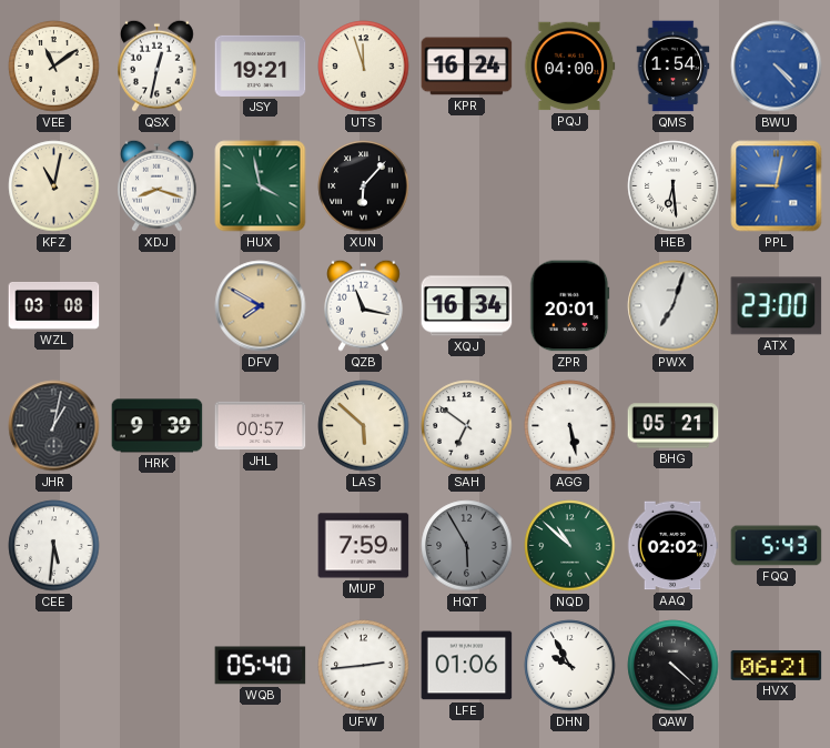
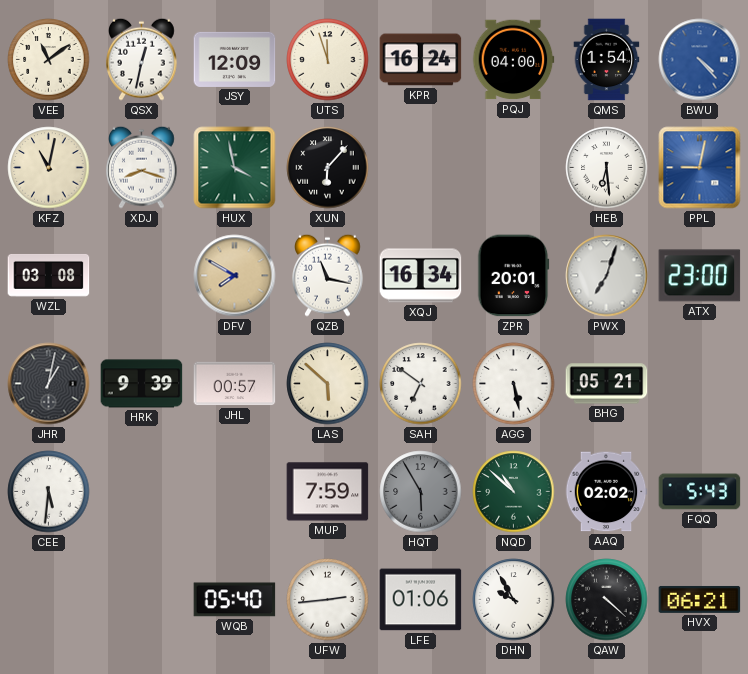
JSY: 19:21 -> 12:09 (235, 59)
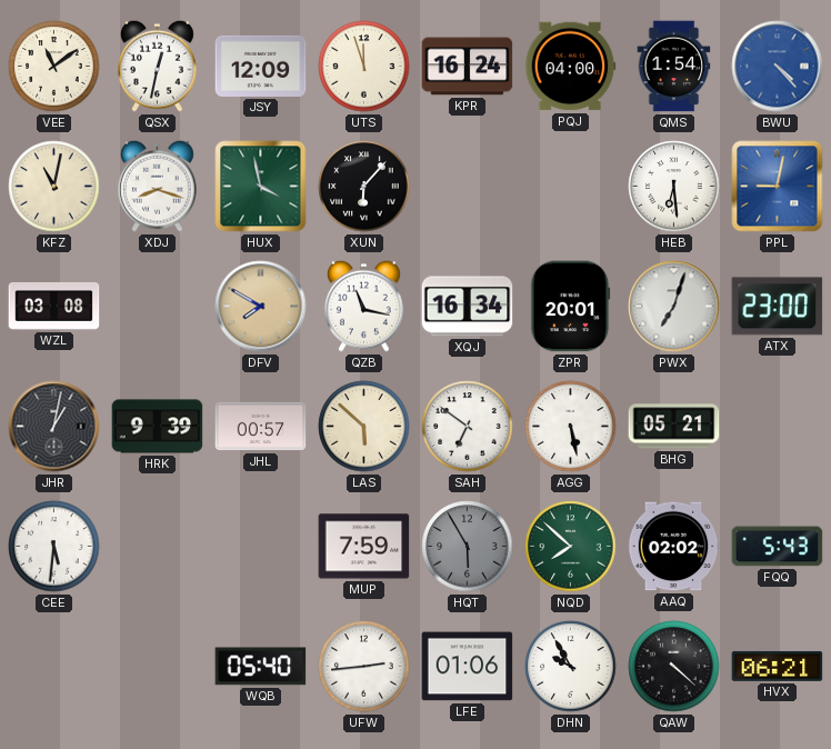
NQD: 10:52 -> 7:52 (571, 547)
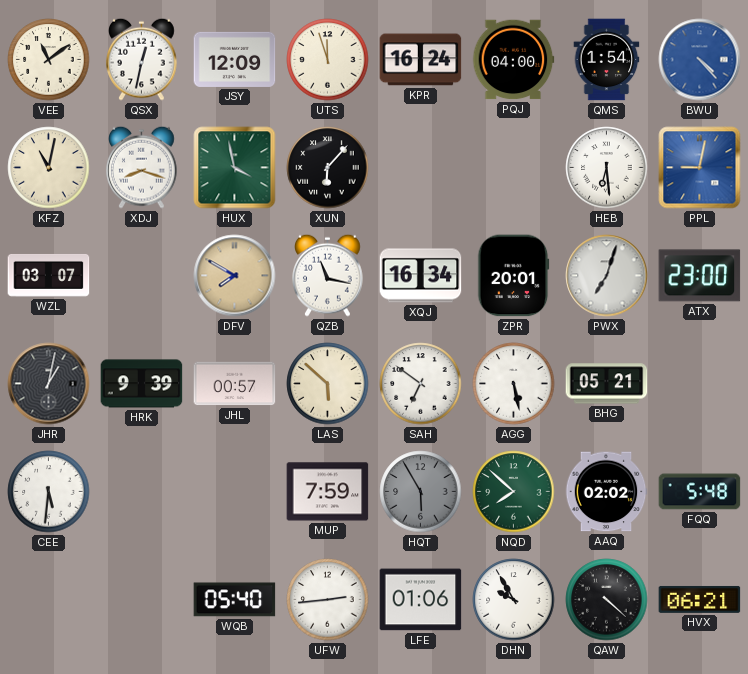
WZL: 03:08 -> 03:07 (49, 275)
FQQ: 5:43 -> 5:48 (700, 492)
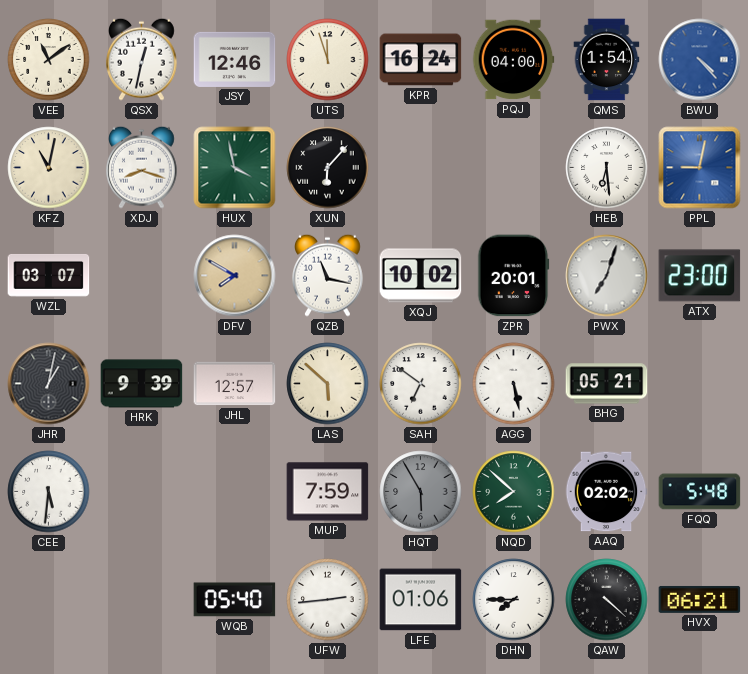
JSY: 12:09 -> 12:46 (235, 59)
XQJ: 16:34 -> 10:02 (421, 276)
JHL: 00:57 -> 12:57 (235, 384)
DHN: 9:55 -> 7:45 (514, 600)
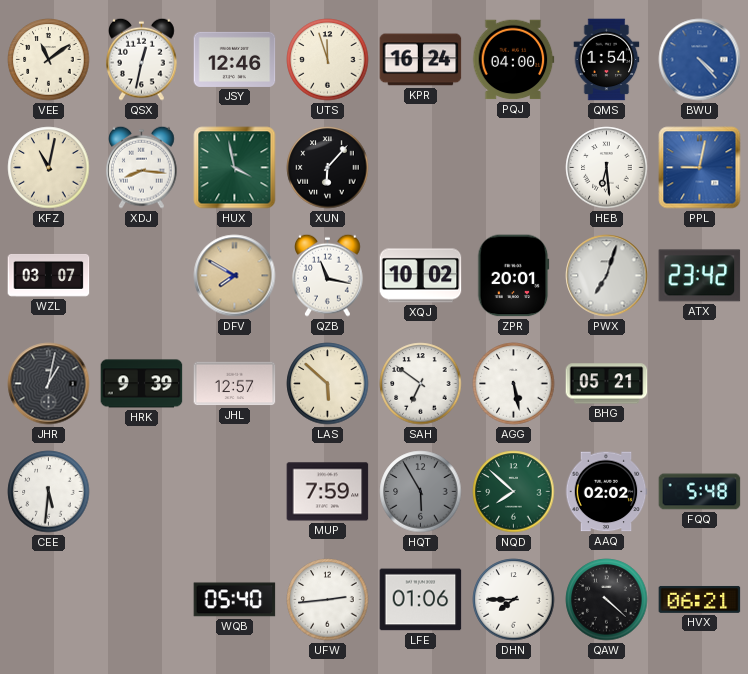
XDJ: 8:18 -> 8:16 (142, 167)
ATX: 23:00 -> 23:42 (700, 276)
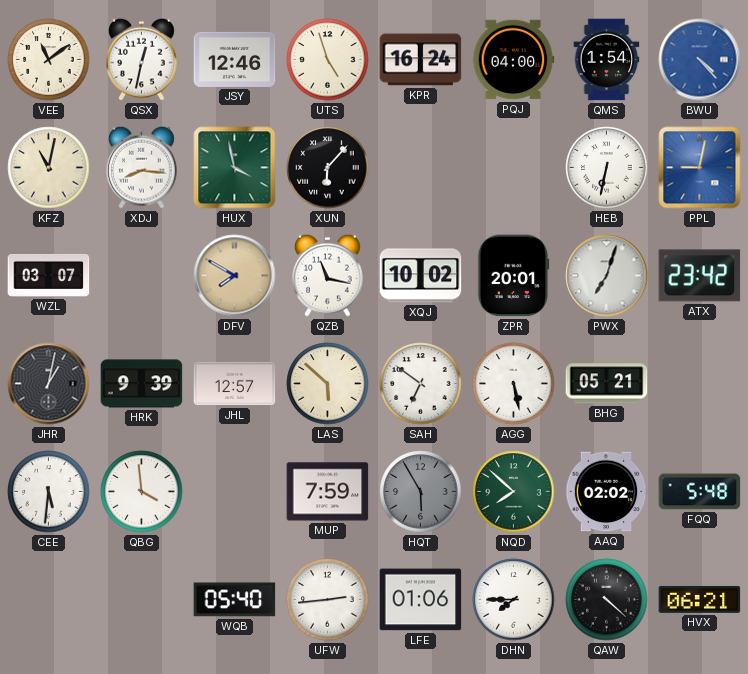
UTS: 11:57 -> 4:57 (328, 60)
HEB: 6:29 -> 6:32 (607, 168)
QBG: none -> 3:59 (142, 492)
